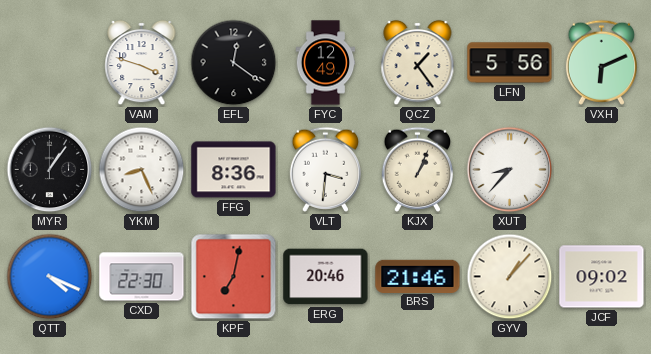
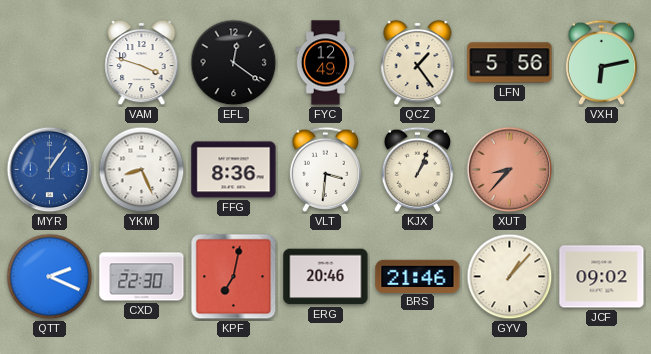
VXH: 6:11 -> 6:13 (601, 62)
MYR dial: black -> blue (50, 170)
XUT dial: white -> salmon (510, 170)
QTT: 4:19 -> 2:19 (50, 277)
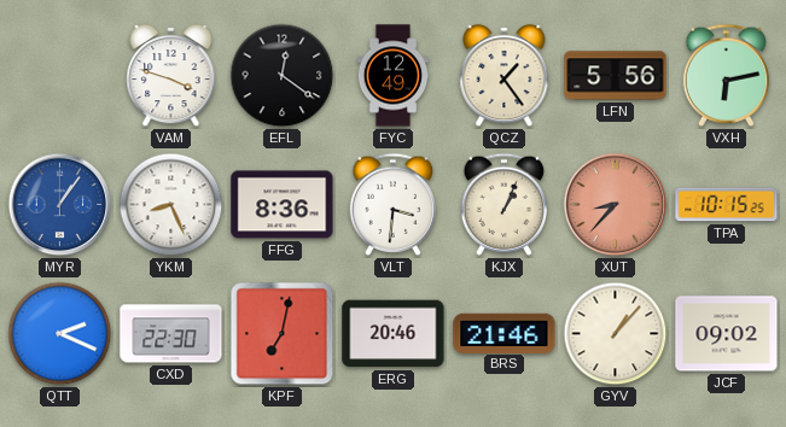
TPA: none -> 10:15 (727, 205)
